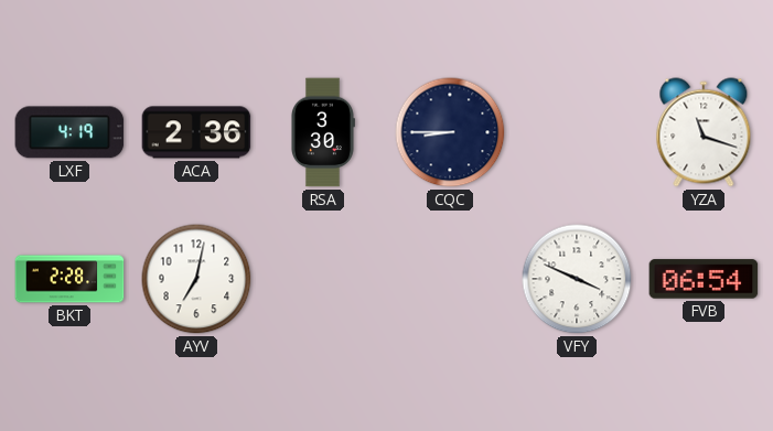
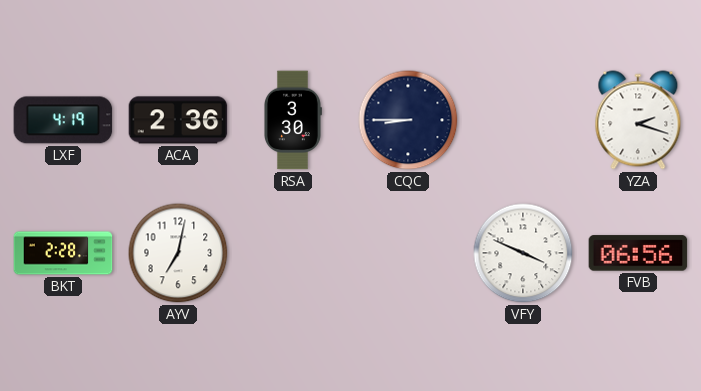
YZA: 11:18 -> 2:18 (638, 120)
FVB: 06:54 -> 06:56 (638, 253)
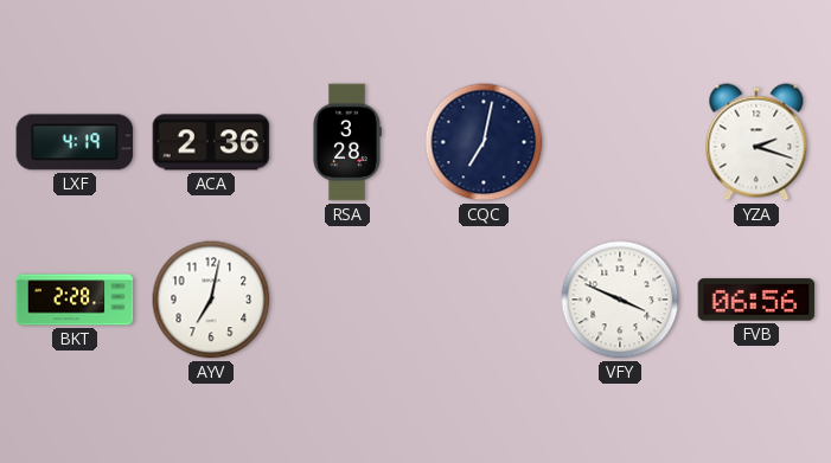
RSA: 3:30 -> 3:28 (346, 142)
CQC: 8:45 -> 7:02 (484, 142)
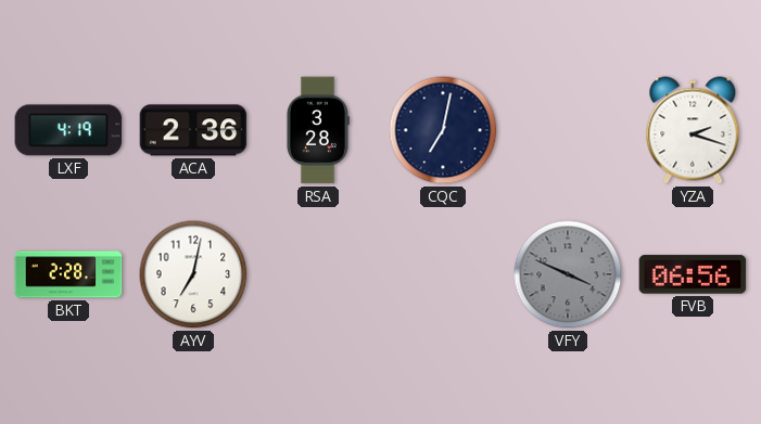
VFY dial: white -> grey (568, 274)
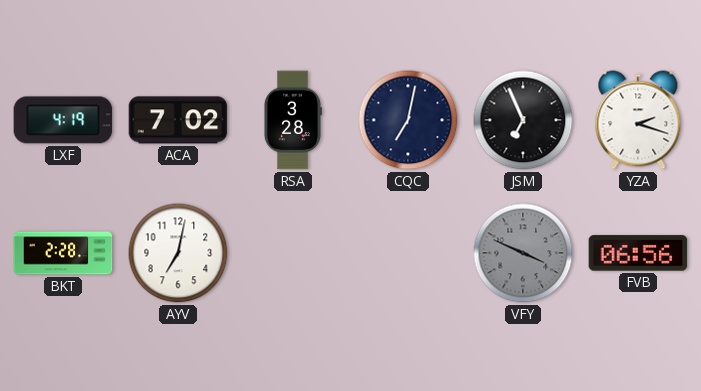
ACA: 2:36 -> 7:02 (178, 120)
JSM: none -> 6:56 (523, 120)
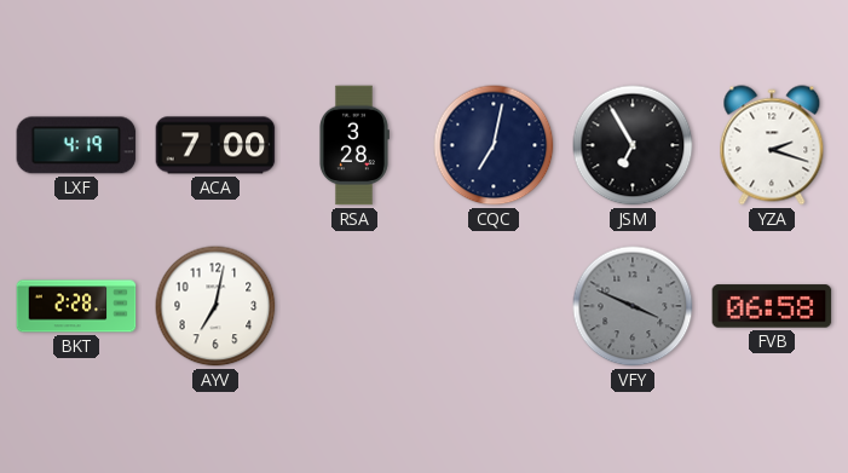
ACA: 7:02 -> 7:00 (215, 145)
JSM: 6:56 -> 6:55 (633, 145)
FVB: 06:56 -> 06:58 (772, 306)
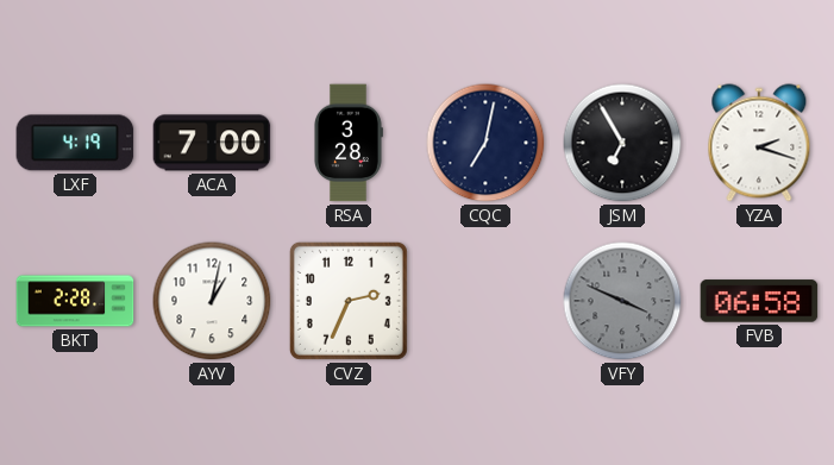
AYV: 7:02 -> 1:02 (212, 301)
CVZ: none -> 2:34 (349, 301)
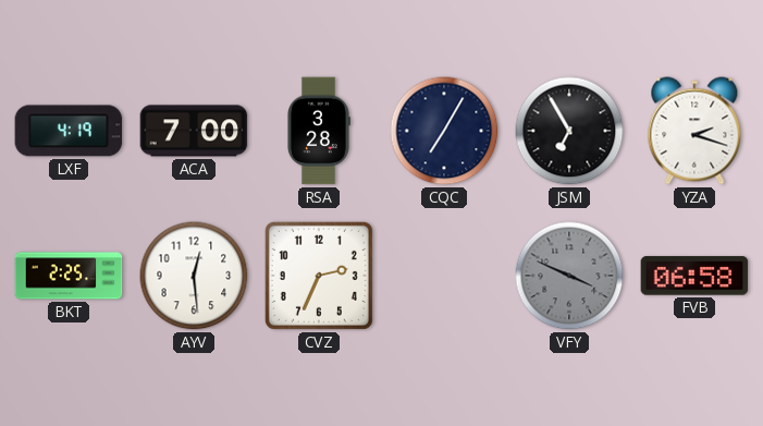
CQC: 7:02 -> 7:05 (444, 131)
BKT: 2:28 -> 2:25 (69, 276)
AYV: 1:02 -> 12:29 (194, 276)
